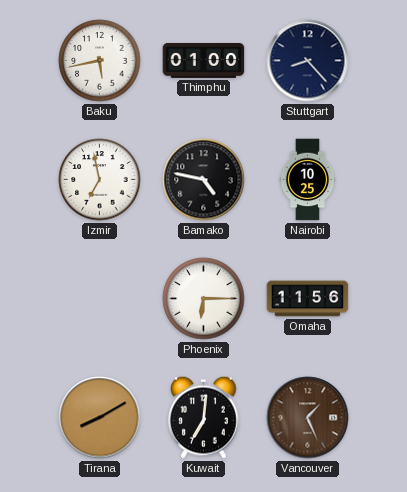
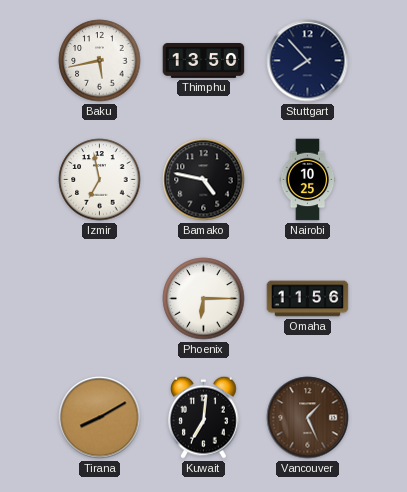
Thimphu: 01:00 -> 13:50 (204, 61)
Stuttgart: 8:23 -> 7:53 (308, 61)
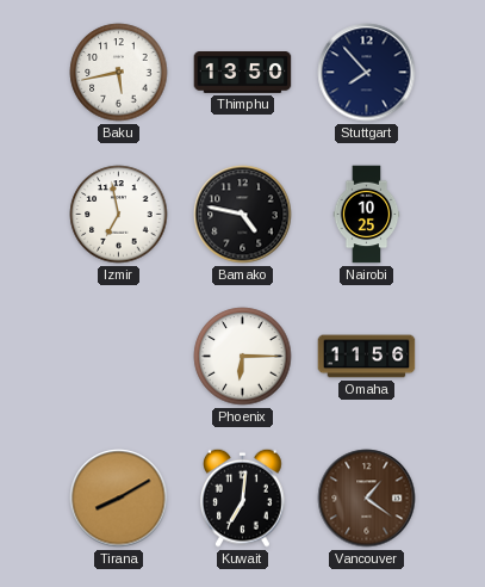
Vancouver: 1:26 -> 1:21 (367, 499)
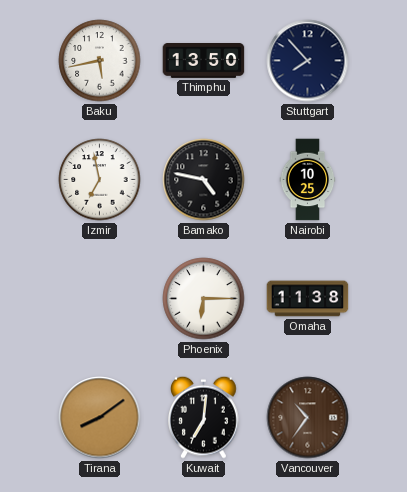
Omaha: 11:56 -> 11:38 (308, 299)
Tirana: 8:10 -> 8:09 (100, 418)
Vancouver: 1:21 -> 10:36 (308, 418)
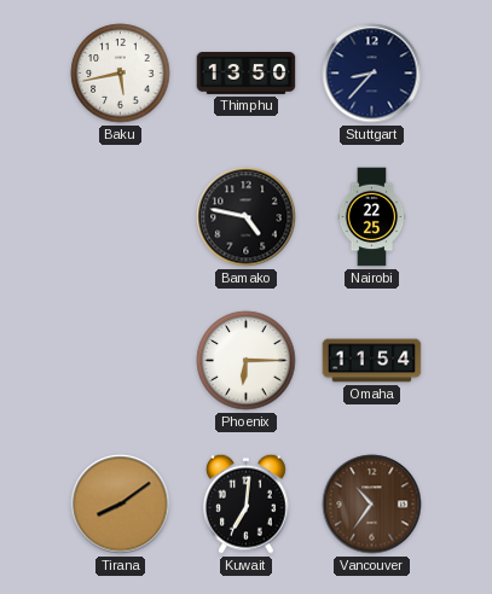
Stuttgart: 7:53 -> 8:37 (372, 74)
Izmir: 6:58 -> none (100, 180)
Nairobi: 10:25 -> 22:25 (372, 217)
Omaha: 11:38 -> 11:54 (372, 361)
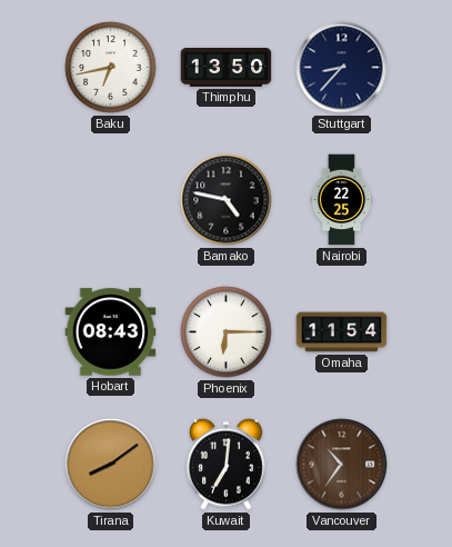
Baku: 5:43 -> 6:43 (111, 68)
Hobart: none -> 08:43 (111, 332)
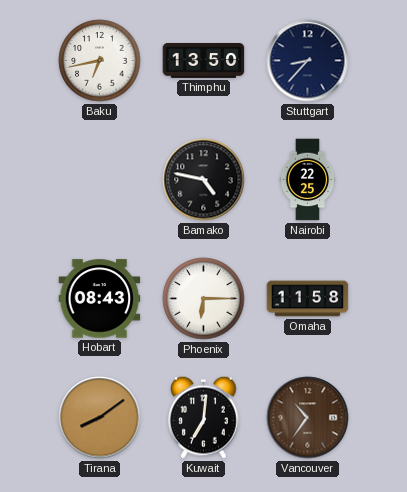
Omaha: 11:54 -> 11:58 (308, 299)
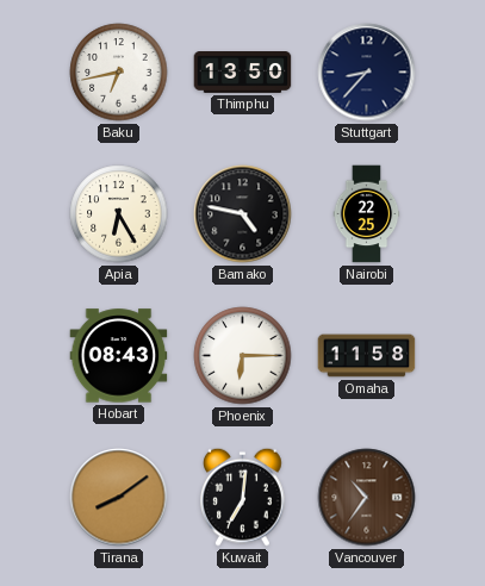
Apia: none -> 6:25 (119, 214)
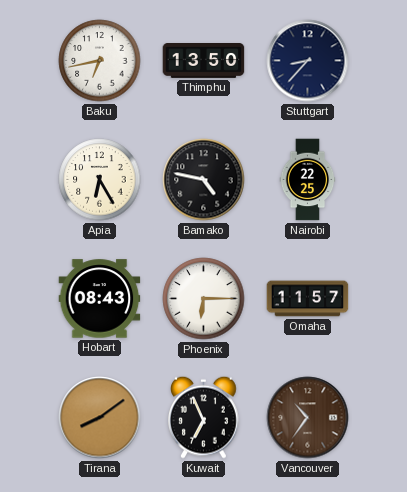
Omaha: 11:58 -> 11:57 (308, 299)
Kuwait: 7:01 -> 6:56 (204, 417)
